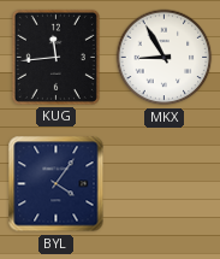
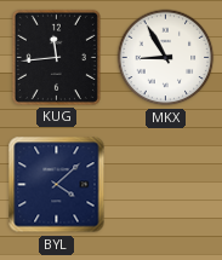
BYL: 4:06 -> 4:08 (57, 185)
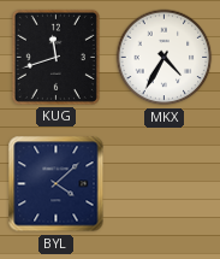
KUG: 11:44 -> 11:42 (55, 57)
MKX: 8:55 -> 4:35 (165, 58)
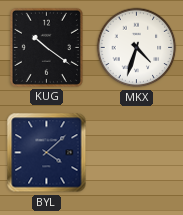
KUG: 11:42 -> 10:21 (46, 47)
MKX: 4:35 -> 4:33 (137, 48)
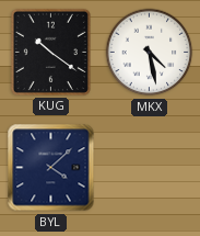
MKX: 4:33 -> 4:28 (150, 53)
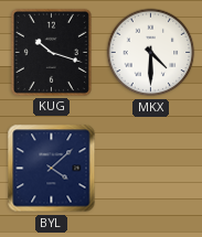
KUG: 10:21 -> 10:18 (51, 52)
MKX: 4:28 -> 4:30 (151, 53)
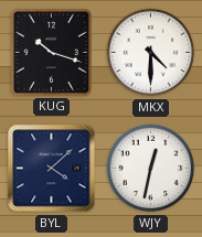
WJY: none -> 12:32 (151, 169)
